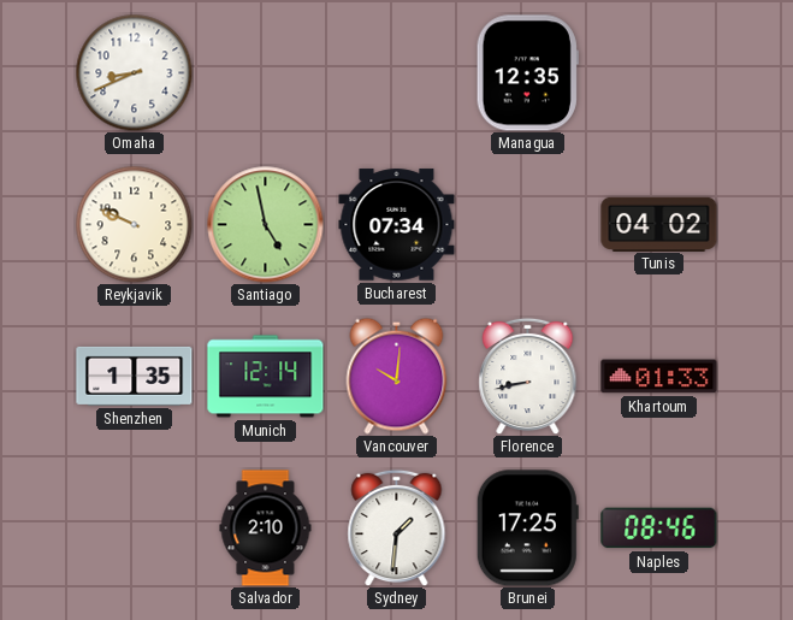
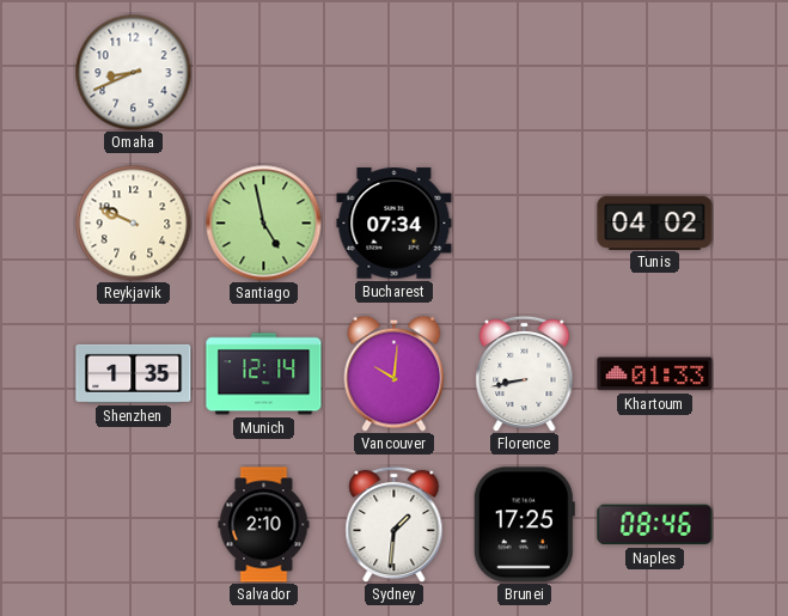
Managua: 12:35 -> none (527, 73)
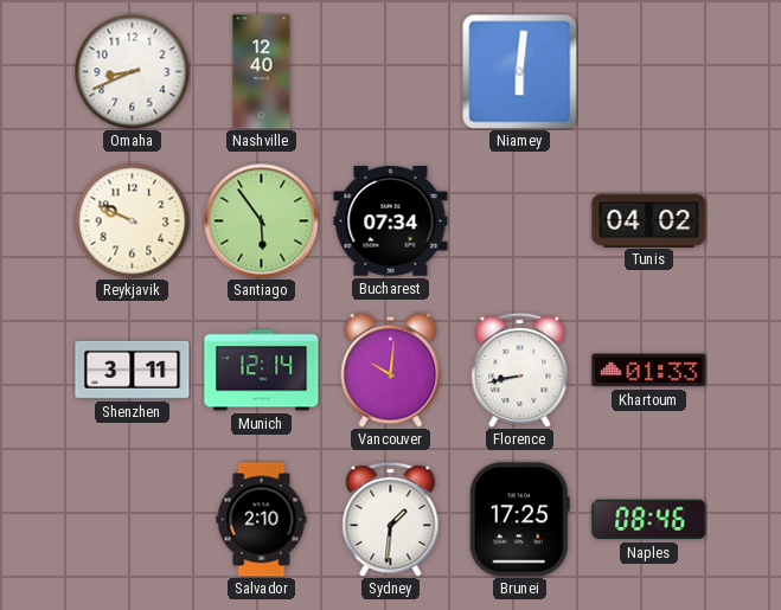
Nashville: none -> 12:40 (262, 72)
Niamey: none -> 6:01 (520, 72)
Santiago: 4:58 -> 5:54 (262, 221)
Shenzhen: 1:35 -> 3:11 (133, 370)
